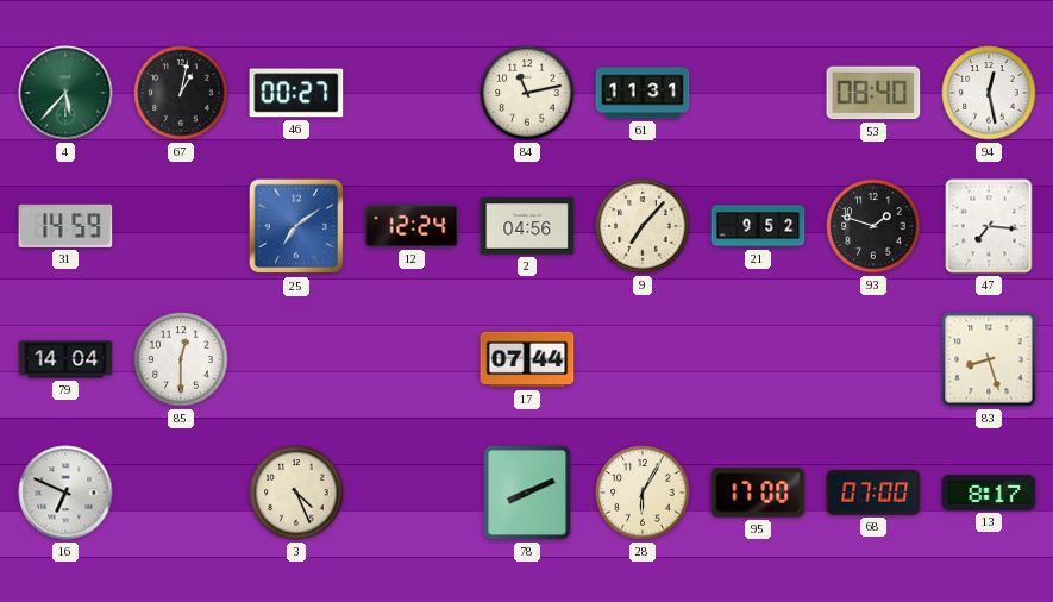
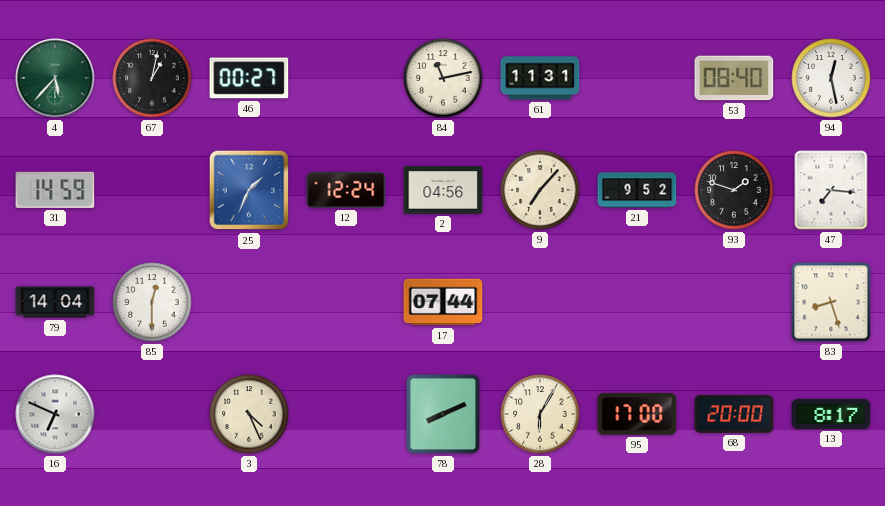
25: 7:09 -> 1:34 (249, 190)
68: 07:00 -> 20:00 (734, 414)
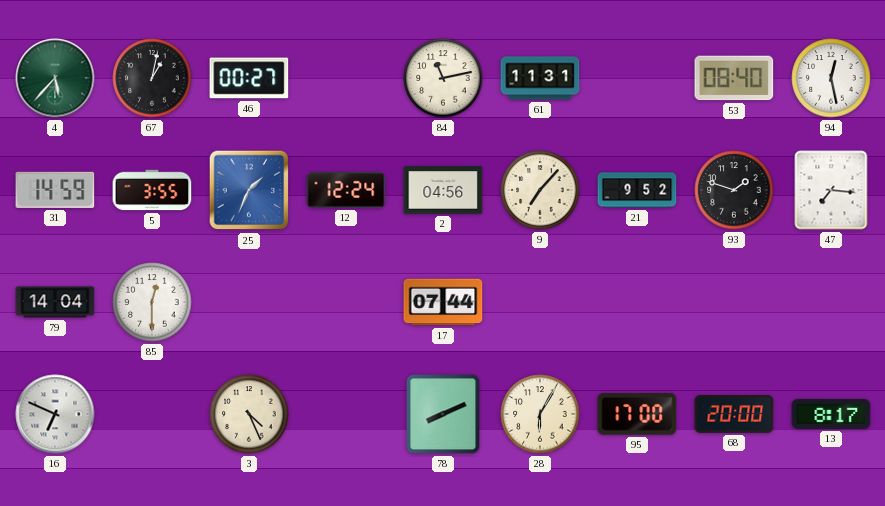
5: none -> 3:55 (152, 190)
83: 8:27 -> none (831, 302)
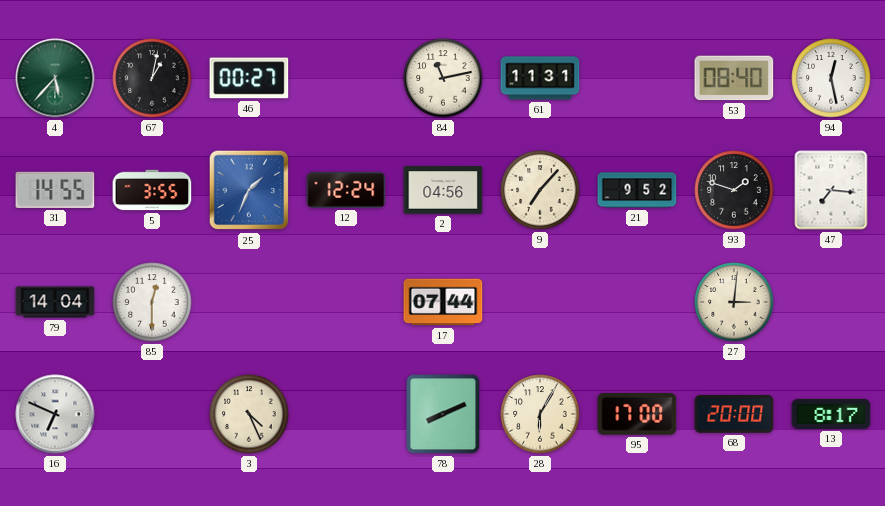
31: 14:59 -> 14:55 (55, 190)
27: none -> 3:01 (734, 302)
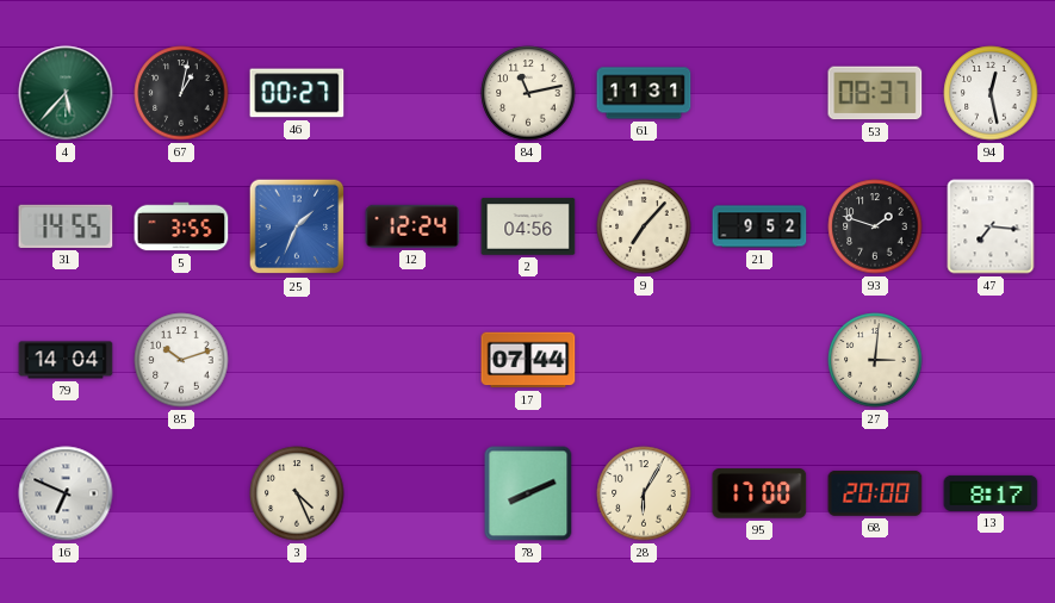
53: 08:40 -> 08:37 (875, 93)
85: 12:30 -> 10:12 (181, 360)
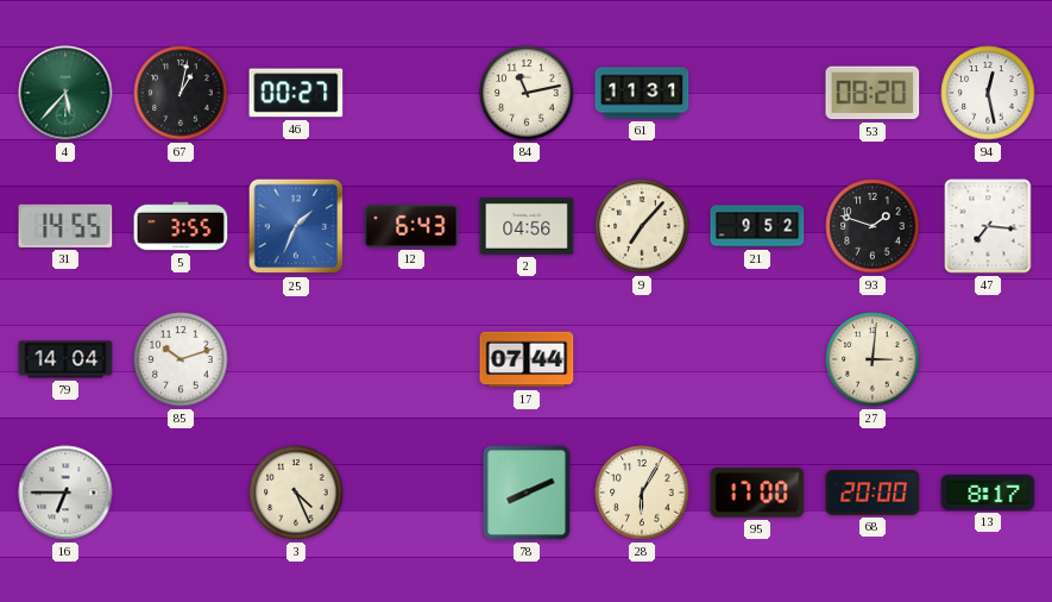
53: 08:37 -> 08:20 (873, 93)
12: 12:24 -> 6:43 (411, 226)
16: 6:49 -> 6:45 (65, 493)
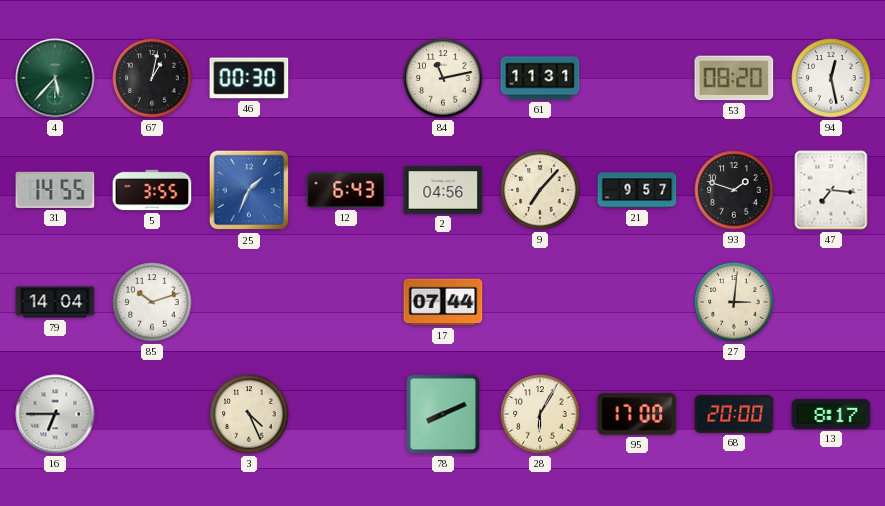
46: 00:27 -> 00:30 (249, 78)
21: 9:52 -> 9:57 (637, 190)
